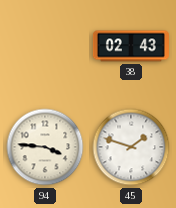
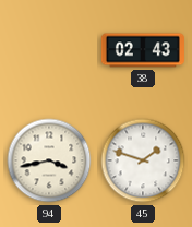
94: 3:46 -> 3:43 (49, 160)
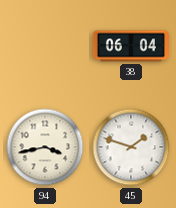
38: 02:43 -> 06:04 (131, 46)
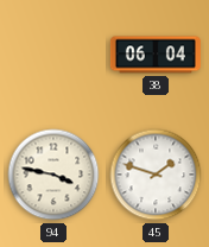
94: 3:43 -> 3:47 (53, 175)
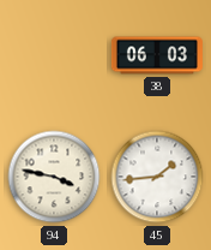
38: 06:04 -> 06:03 (157, 55)
45: 1:48 -> 1:44 (157, 177)
